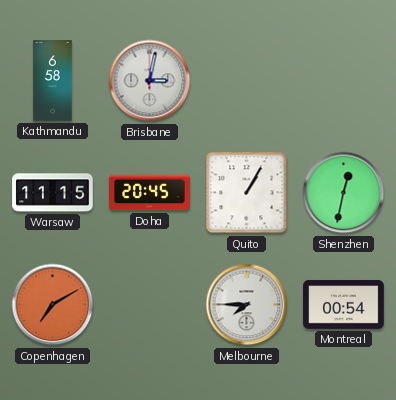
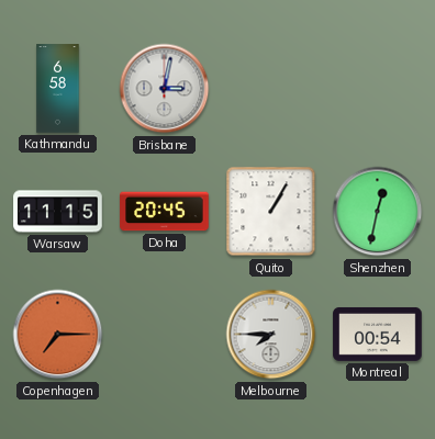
Copenhagen: 7:10 -> 7:15 (58, 335)
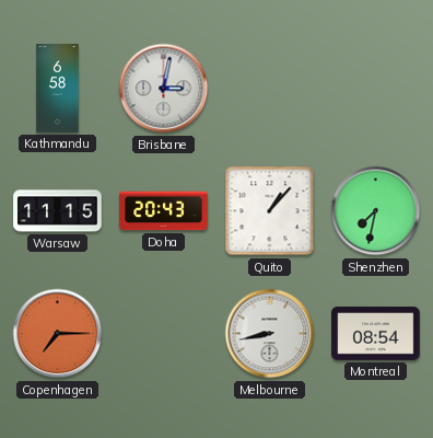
Doha: 20:45 -> 20:43 (164, 211)
Quito: 1:05 -> 1:07 (270, 211)
Shenzhen: 12:32 -> 7:32 (376, 211)
Melbourne: 7:45 -> 8:43 (270, 334)
Montreal: 00:54 -> 08:54 (376, 333)
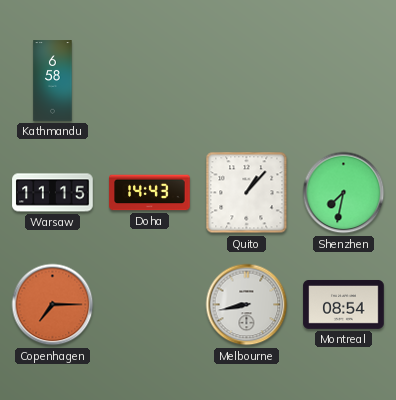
Brisbane: 3:02 -> none (164, 89)
Doha: 20:43 -> 14:43 (150, 193)
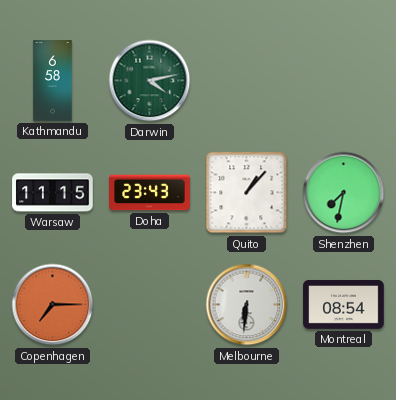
Darwin: none -> 4:13 (150, 81)
Doha: 14:43 -> 23:43 (150, 193)
Melbourne: 8:43 -> 6:31 (247, 305)
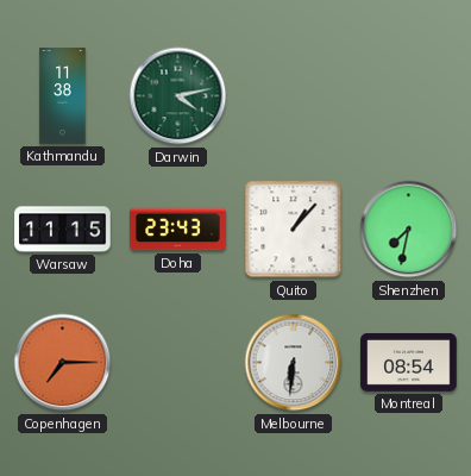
Kathmandu: 6:58 -> 11:38 (63, 96)
